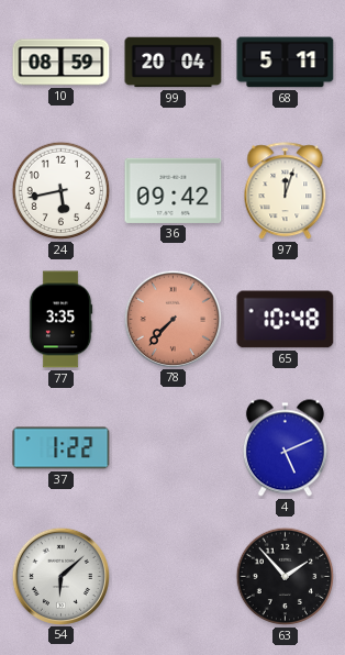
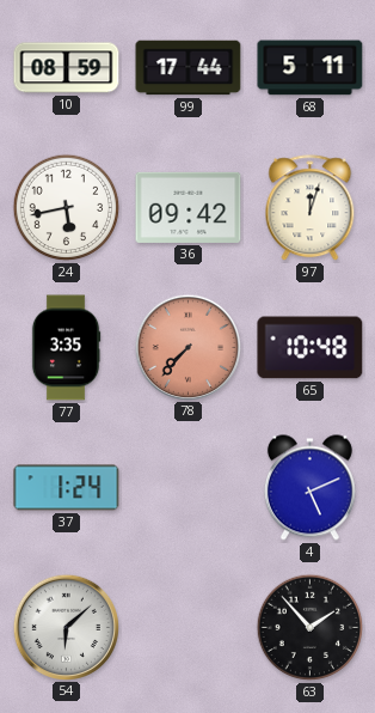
99: 20:04 -> 17:44 (189, 68)
37: 1:22 -> 1:24 (67, 488)
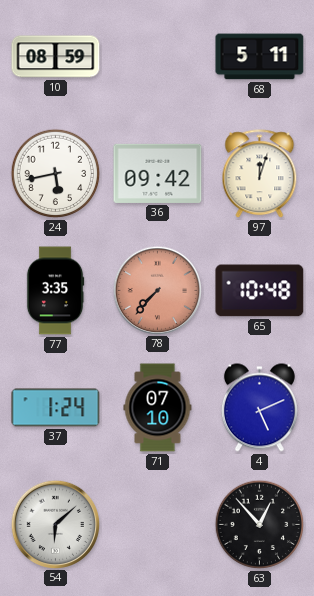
99: 17:44 -> none (189, 68)
71: none -> 07:10 (158, 408)
63: 1:53 -> 12:53 (260, 525)
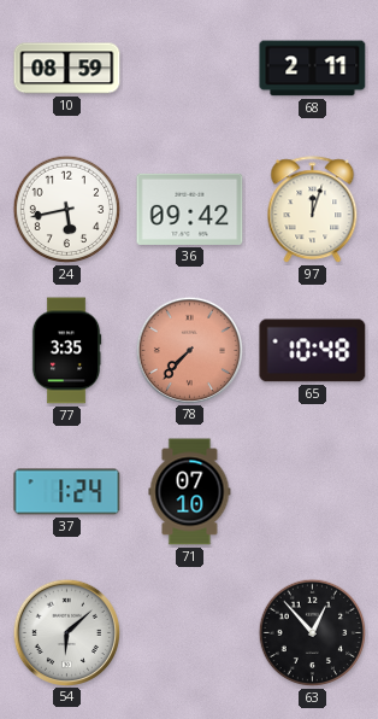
68: 5:11 -> 2:11 (313, 69)
4: 5:11 -> none (259, 408)
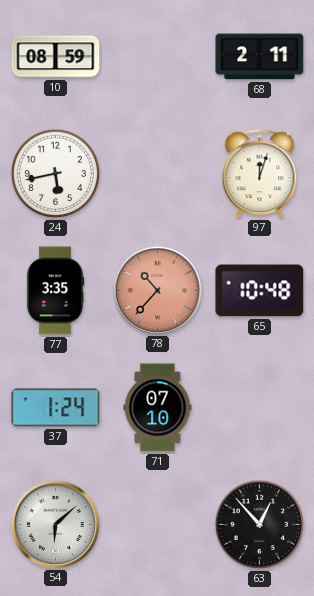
36: 09:42 -> none (190, 209)
78: 7:37 -> 10:37 (157, 290)
